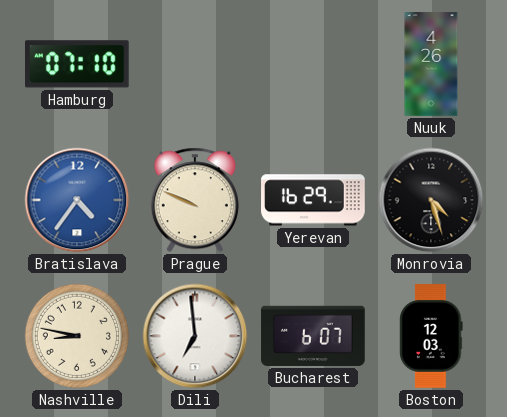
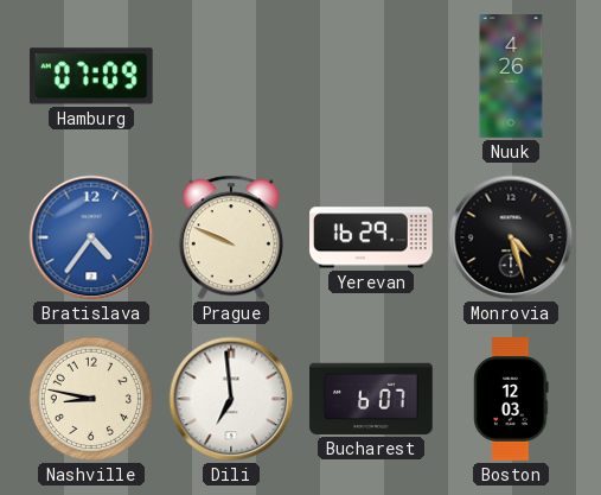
Hamburg: 07:10 -> 07:09 (91, 76)
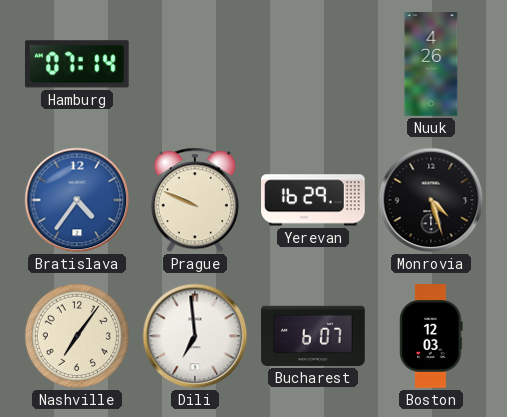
Hamburg: 07:09 -> 07:14 (77, 64)
Nashville: 8:47 -> 7:06 (77, 336)
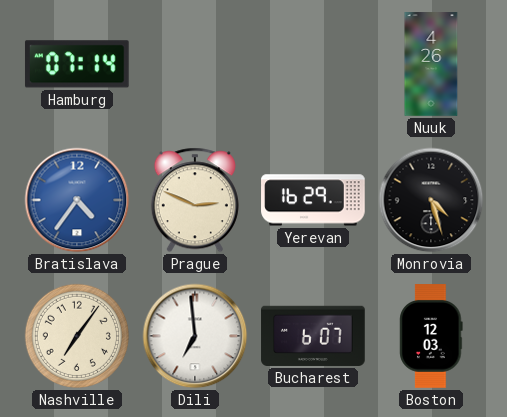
Prague: 9:49 -> 2:49 (195, 200)
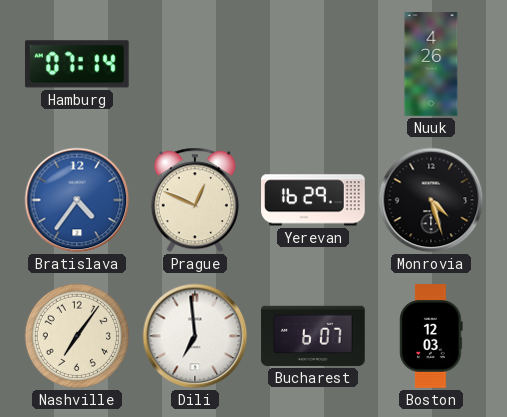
Prague: 2:49 -> 12:49 (195, 200)
